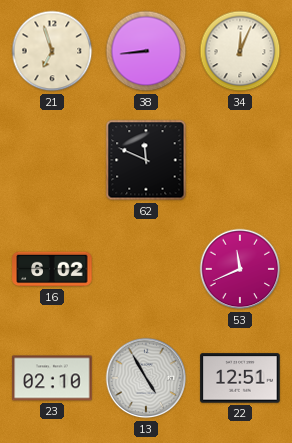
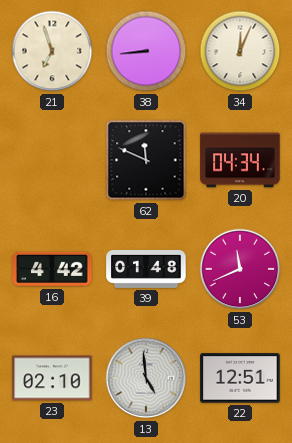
20: none -> 04:34 (240, 160)
16: 6:02 -> 4:42 (52, 269)
39: none -> 01:48 (146, 269)
13: 4:55 -> 4:59 (146, 378)
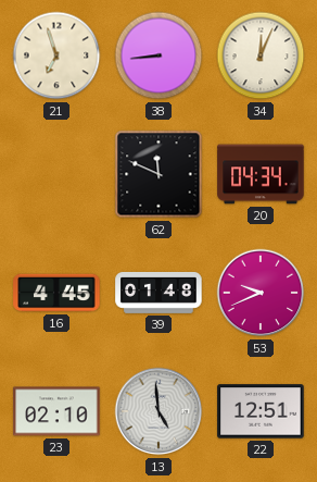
16: 4:42 -> 4:45 (56, 293)
53: 11:41 -> 9:41 (261, 293)
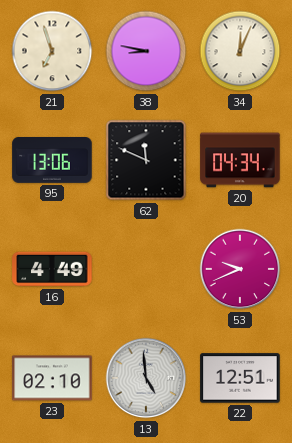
38: 8:44 -> 8:47 (146, 51)
95: none -> 13:06 (52, 161)
16: 4:45 -> 4:49 (52, 269)
39: 01:48 -> none (158, 293)
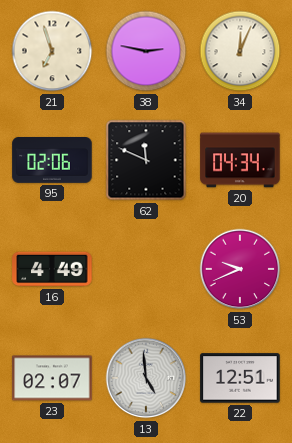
38: 8:47 -> 2:47 (146, 51)
95: 13:06 -> 02:06 (52, 161)
23: 02:10 -> 02:07 (52, 378)
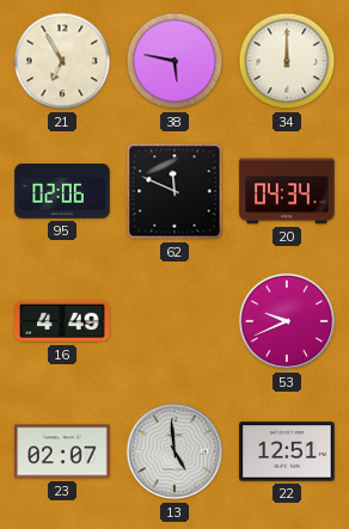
21: 6:57 -> 6:55 (62, 61)
38: 2:47 -> 5:47 (174, 61)
34: 12:04 -> 12:00 (287, 61)
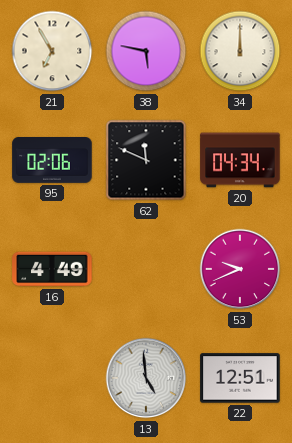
23: 02:07 -> none (62, 451)
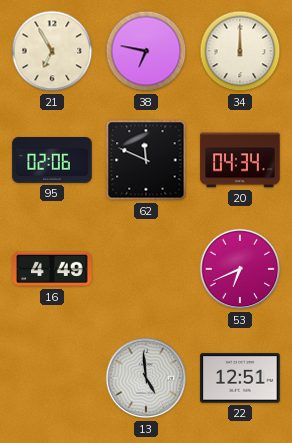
38: 5:47 -> 6:47 (146, 51)
53: 9:41 -> 6:41 (240, 269)
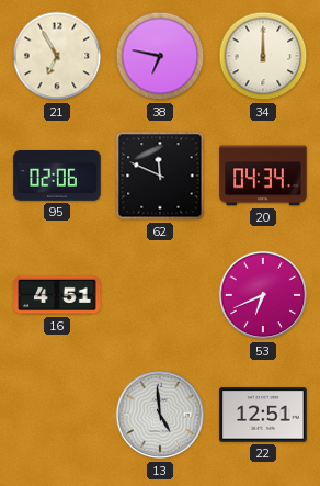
16: 4:49 -> 4:51 (57, 295)
